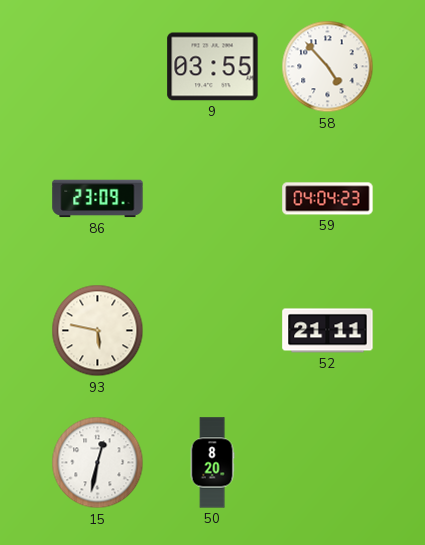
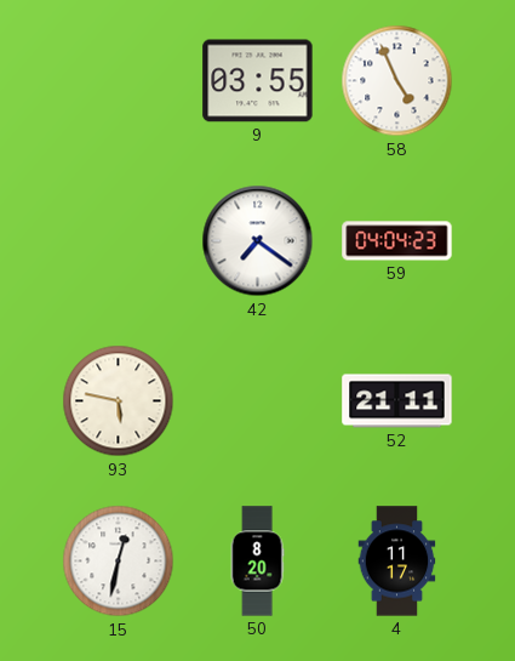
58: 4:53 -> 4:56 (397, 81)
86: 23:09 -> none (98, 199)
42: none -> 7:21 (258, 241)
4: none -> 11:17 (397, 562)
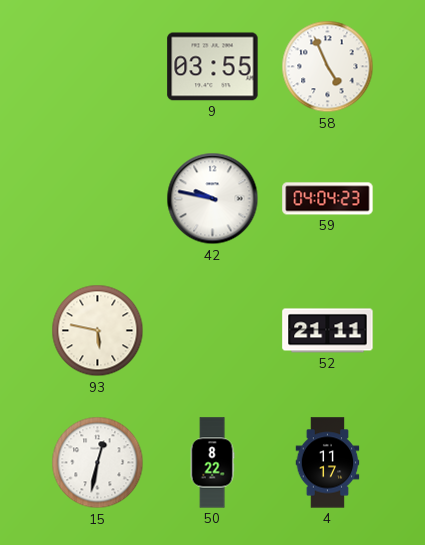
42: 7:21 -> 9:47 (213, 199)
50: 8:20 -> 8:22 (212, 463)
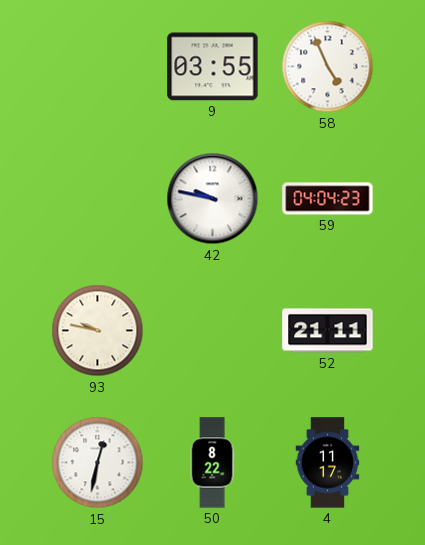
93: 5:47 -> 9:47 (98, 331)
